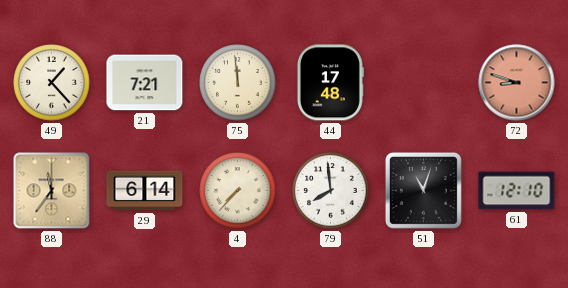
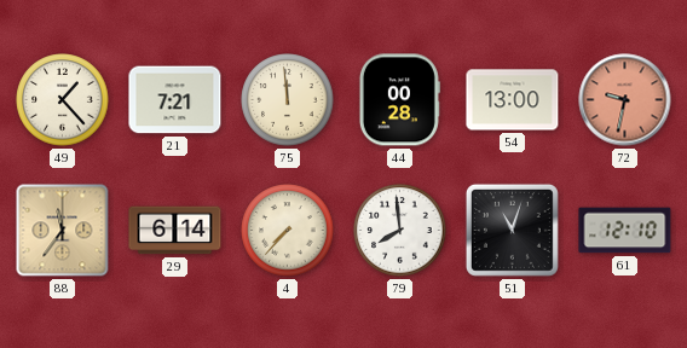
44: 17:48 -> 00:28 (399, 100)
54: none -> 13:00 (513, 100)
72: 8:48 -> 9:32 (625, 100)
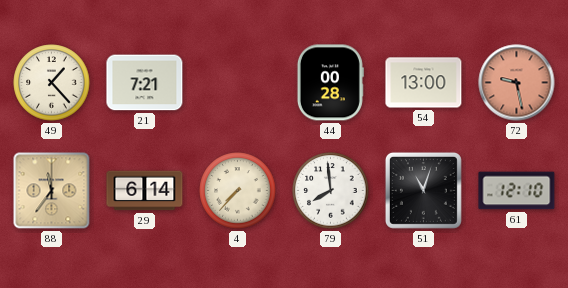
75: 11:59 -> none (288, 100)
72: 9:32 -> 9:28 (517, 83)
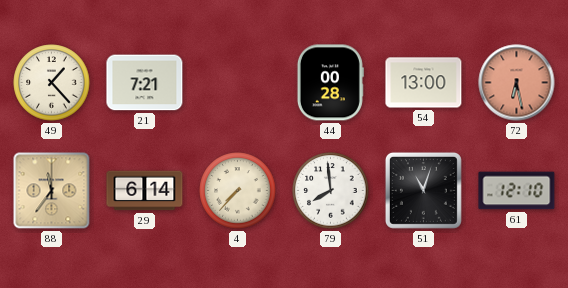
72: 9:28 -> 6:28 (517, 83)
